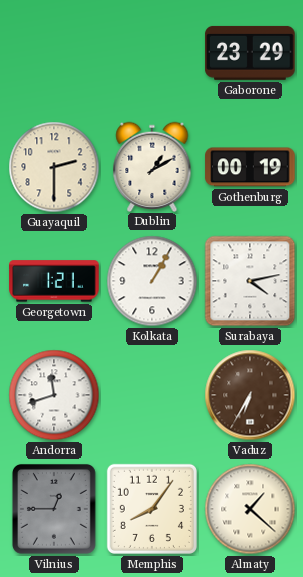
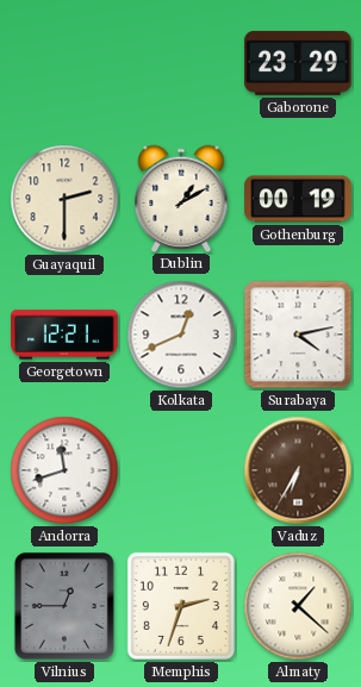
Georgetown: 1:21 -> 12:21 (64, 335)
Kolkata: 1:05 -> 12:41 (181, 335)
Memphis: 8:06 -> 2:33 (181, 606)
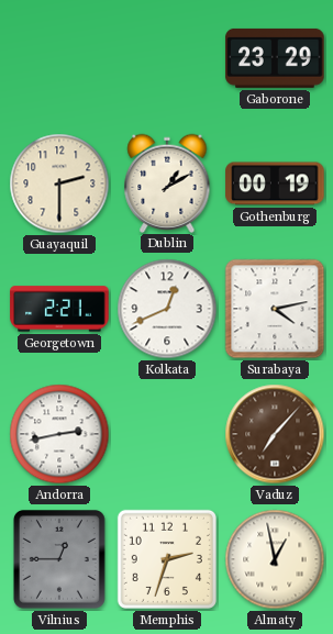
Georgetown: 12:21 -> 2:21 (59, 309)
Andorra: 11:42 -> 2:43 (59, 434)
Vaduz: 6:35 -> 7:07 (275, 434)
Almaty: 1:22 -> 12:58 (275, 559)
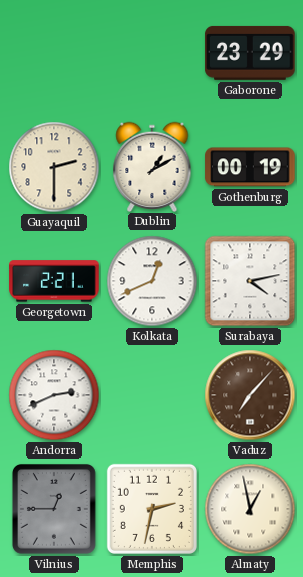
Andorra: 2:43 -> 2:41 (54, 395)
Memphis: 2:33 -> 2:32 (152, 509)
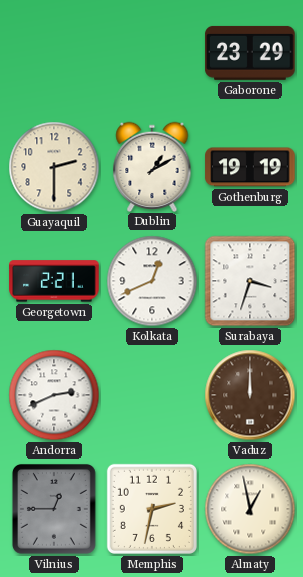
Gothenburg: 00:19 -> 19:19 (250, 167)
Surabaya: 4:13 -> 3:33 (250, 281)
Vaduz: 7:07 -> 12:00 (250, 395)
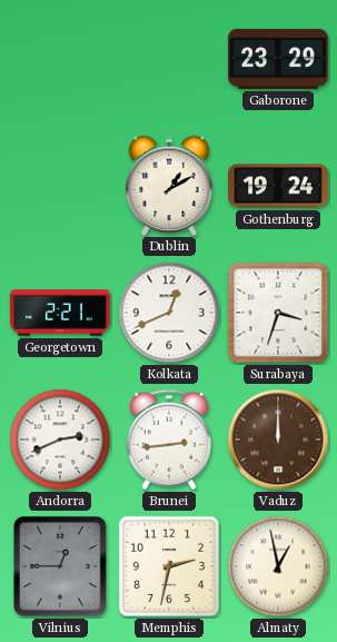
Guayaquil: 2:30 -> none (54, 167)
Gothenburg: 19:19 -> 19:24 (278, 186)
Brunei: none -> 2:44 (169, 439)
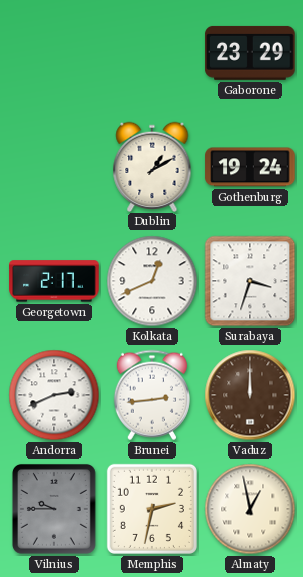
Georgetown: 2:21 -> 2:17 (54, 281)
Vilnius: 12:45 -> 9:45 (54, 509)
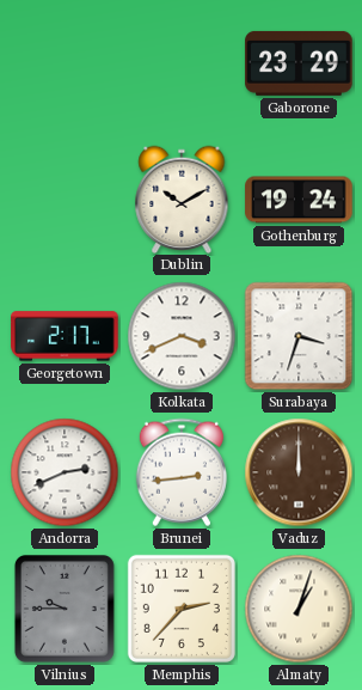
Dublin: 1:10 -> 10:10 (182, 199)
Kolkata: 12:41 -> 3:41 (182, 336)
Memphis: 2:32 -> 2:37 (182, 609)
Almaty: 12:58 -> 1:03 (299, 609)
